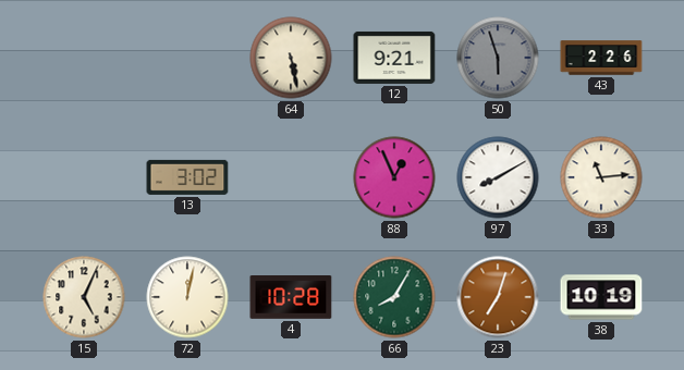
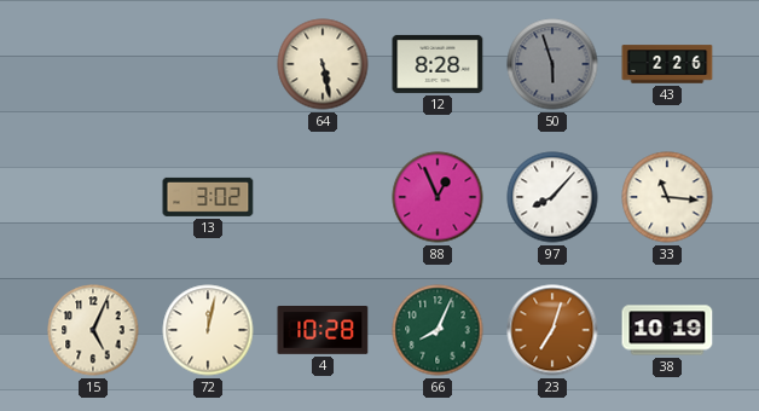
12: 9:21 -> 8:28 (438, 64)
97: 8:10 -> 8:07 (552, 197)
33: 11:14 -> 11:16 (667, 197)
66: 8:05 -> 8:04 (438, 330)
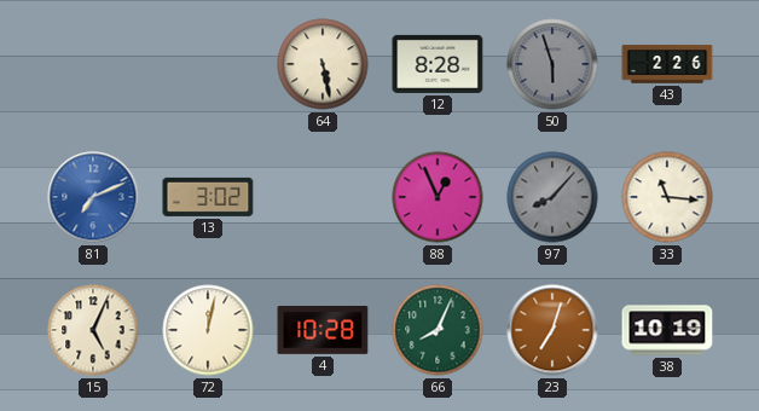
81: none -> 7:11 (93, 197)
97 dial: white -> grey (552, 197)
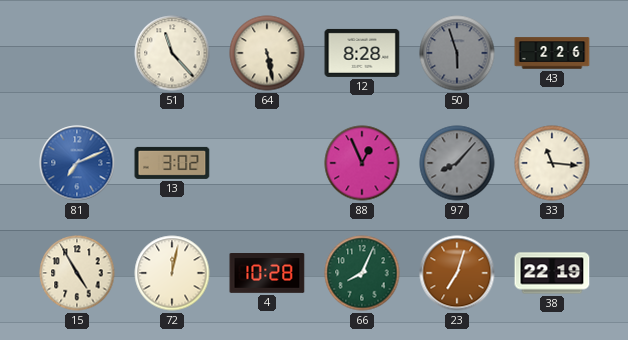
51: none -> 11:23 (172, 53)
15: 5:04 -> 4:55 (77, 273)
38: 10:19 -> 22:19 (552, 273)
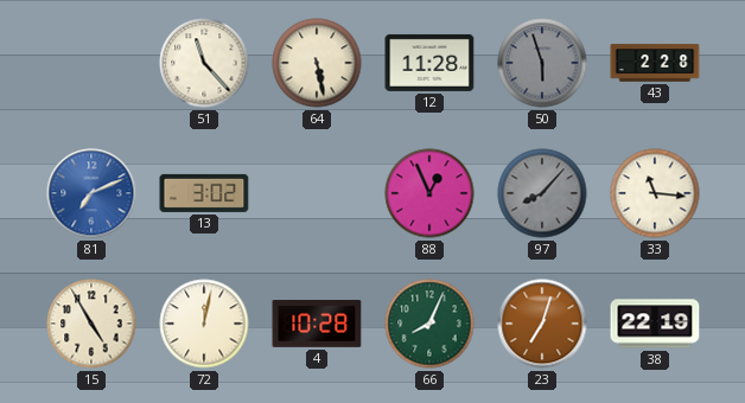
12: 8:28 -> 11:28 (429, 63)
43: 2:26 -> 2:28 (655, 63)
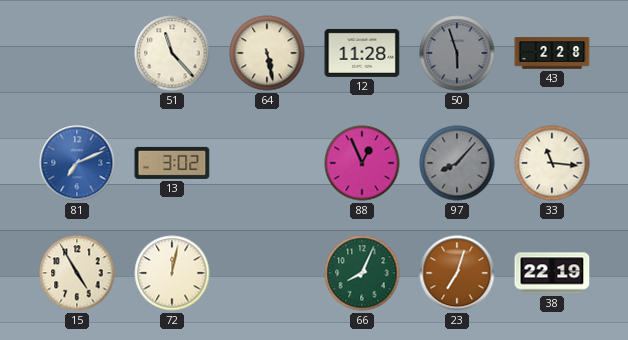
4: 10:28 -> none (317, 325)
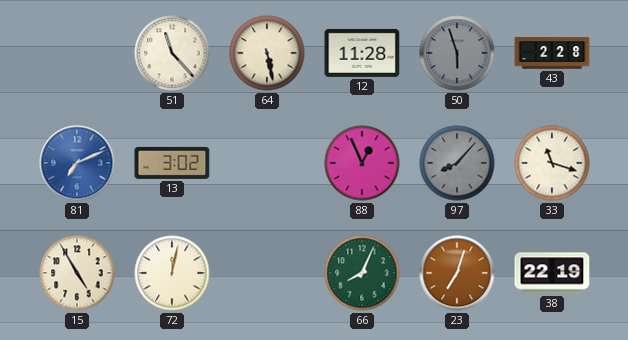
33: 11:16 -> 11:18 (552, 163)
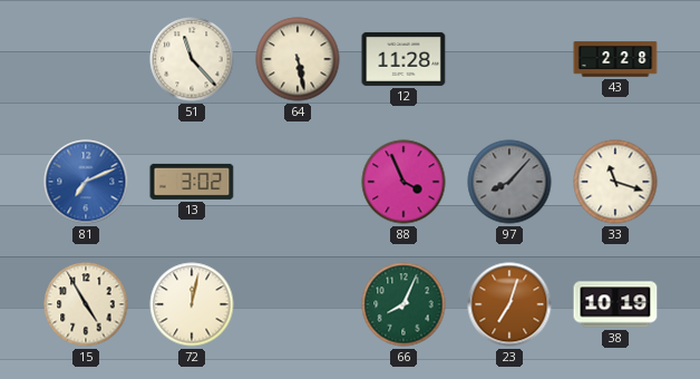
50: 5:57 -> none (457, 53)
88: 12:56 -> 3:56 (404, 182)
38: 22:19 -> 10:19 (615, 304)
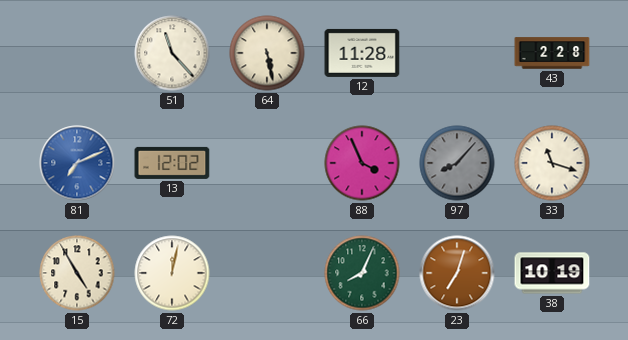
13: 3:02 -> 12:02 (172, 163)
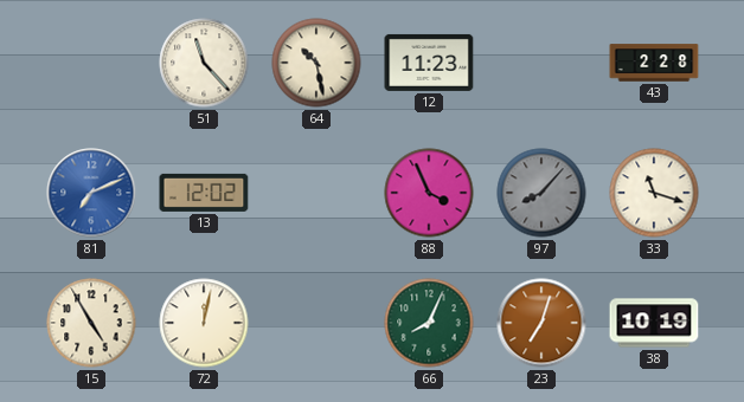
64: 5:28 -> 10:28 (316, 63)
12: 11:28 -> 11:23 (429, 63)
